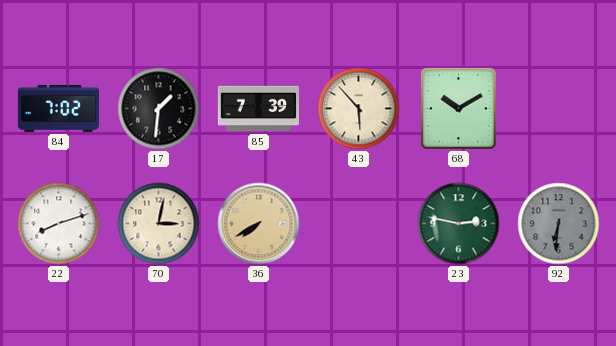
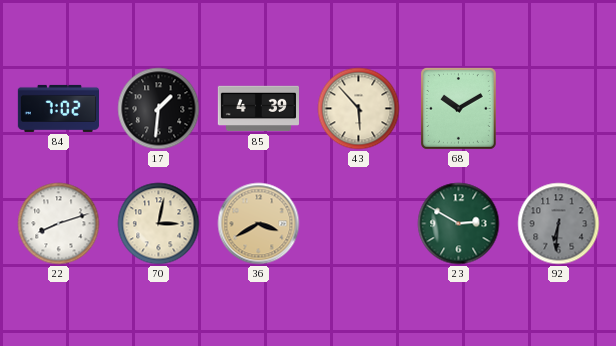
85: 7:39 -> 4:39 (258, 109)
36: 7:40 -> 3:40 (259, 224)
23: 2:47 -> 2:50 (459, 224)
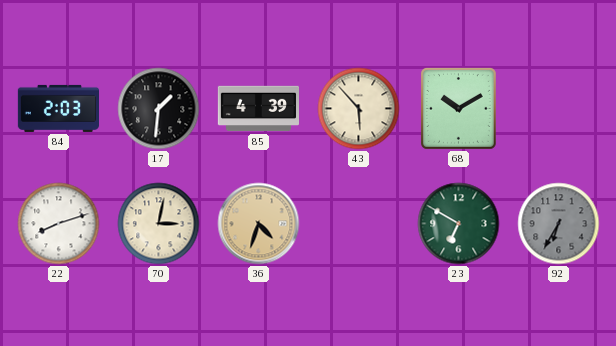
84: 7:02 -> 2:03 (58, 108)
36: 3:40 -> 4:33 (259, 224)
23: 2:50 -> 6:50 (459, 224)
92: 6:31 -> 6:35 (559, 224)
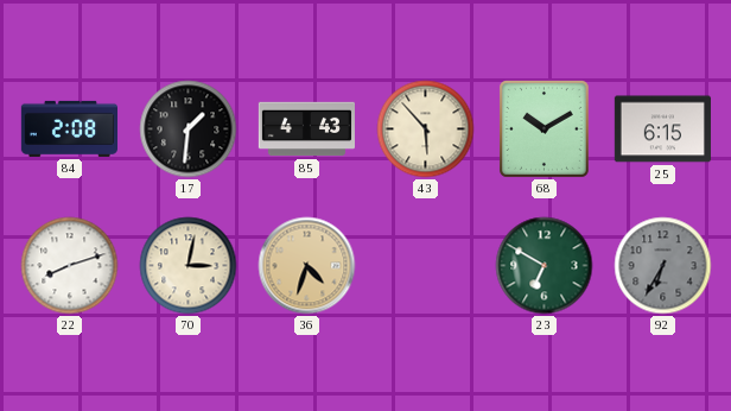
84: 2:03 -> 2:08 (69, 128)
85: 4:39 -> 4:43 (306, 129)
25: none -> 6:15 (662, 129)
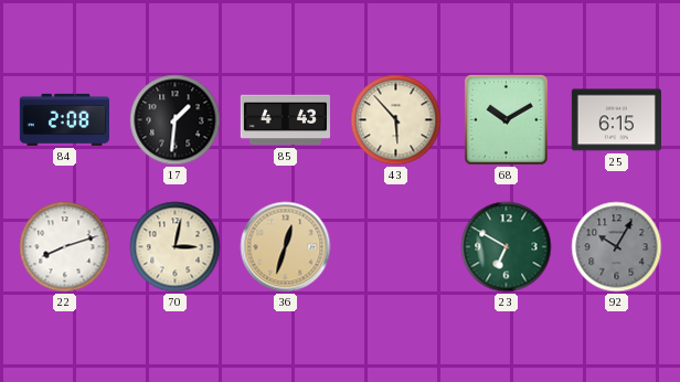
36: 4:33 -> 12:33 (286, 247)
92: 6:35 -> 10:05 (617, 247)
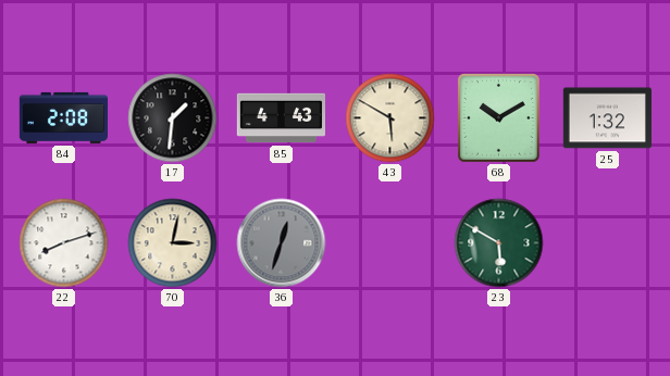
43: 5:53 -> 5:50 (390, 118)
25: 6:15 -> 1:32 (607, 118)
36 dial: champagne -> grey (282, 243)
23: 6:50 -> 5:50 (499, 243)
92: 10:05 -> none (617, 247)
